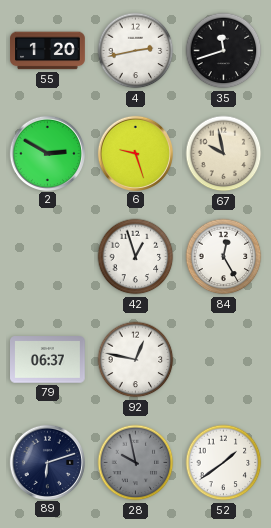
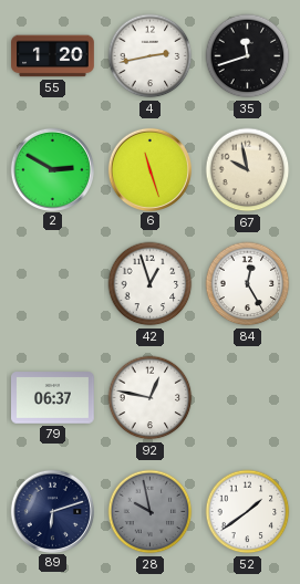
6: 9:27 -> 11:27 (149, 169)
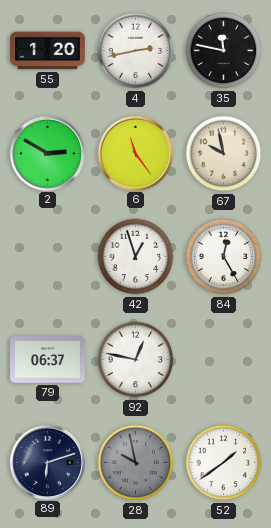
35: 11:42 -> 11:47 (224, 51)
6: 11:27 -> 11:24 (135, 153)
